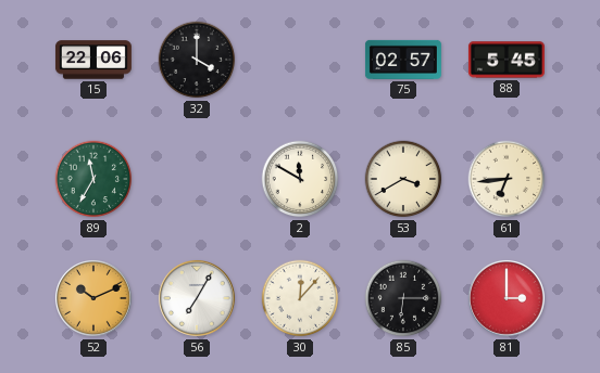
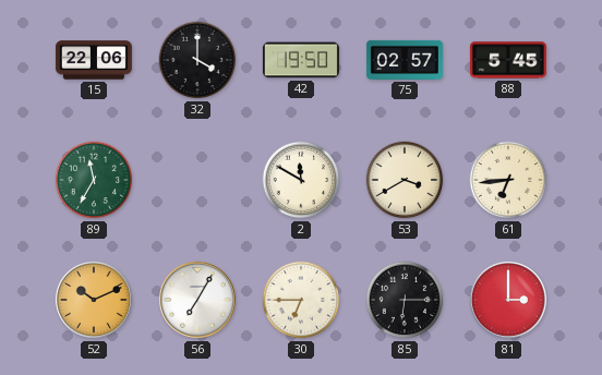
42: none -> 19:50 (301, 60)
30: 12:07 -> 6:45 (301, 300)
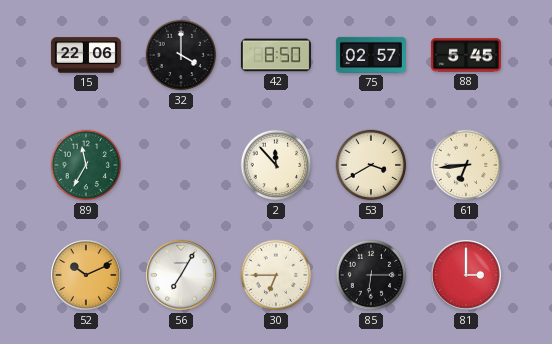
42: 19:50 -> 8:50 (276, 55)
2: 11:50 -> 11:53 (276, 165)
